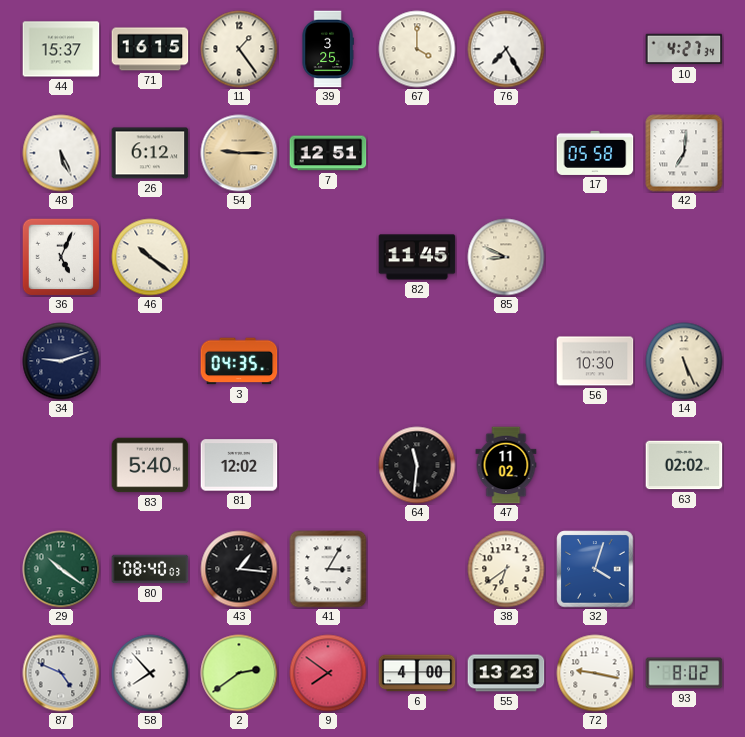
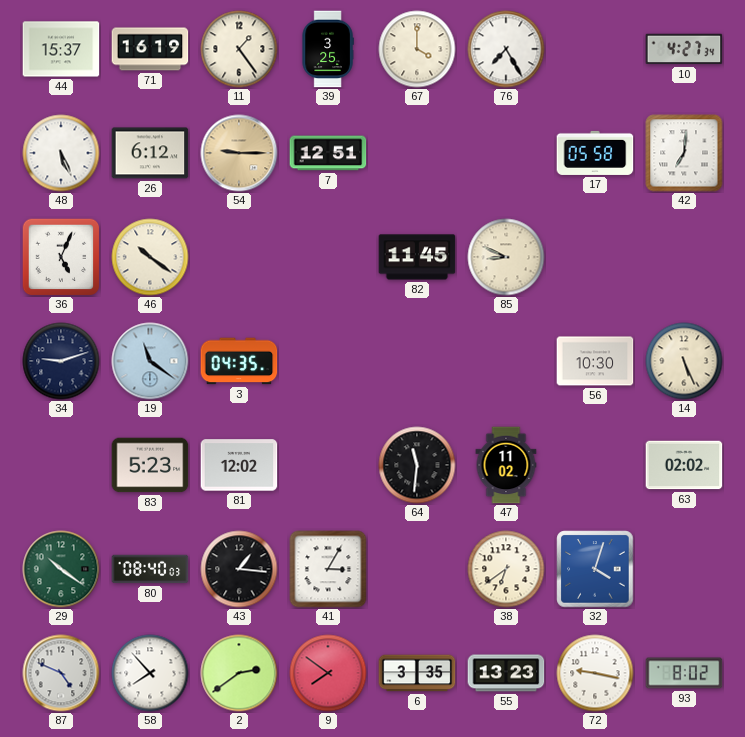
71: 16:15 -> 16:19 (150, 49)
19: none -> 11:21 (150, 361)
83: 5:40 -> 5:23 (150, 465)
6: 4:00 -> 3:35 (417, 673)
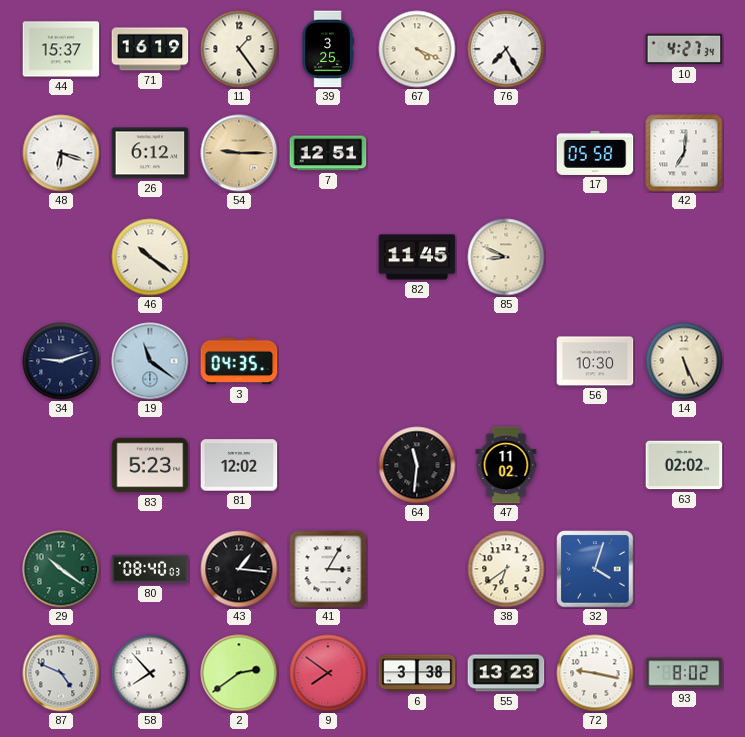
67: 4:00 -> 4:19 (417, 49)
48: 5:26 -> 6:18 (61, 153)
36: 5:04 -> none (61, 257)
6: 3:35 -> 3:38 (417, 673)
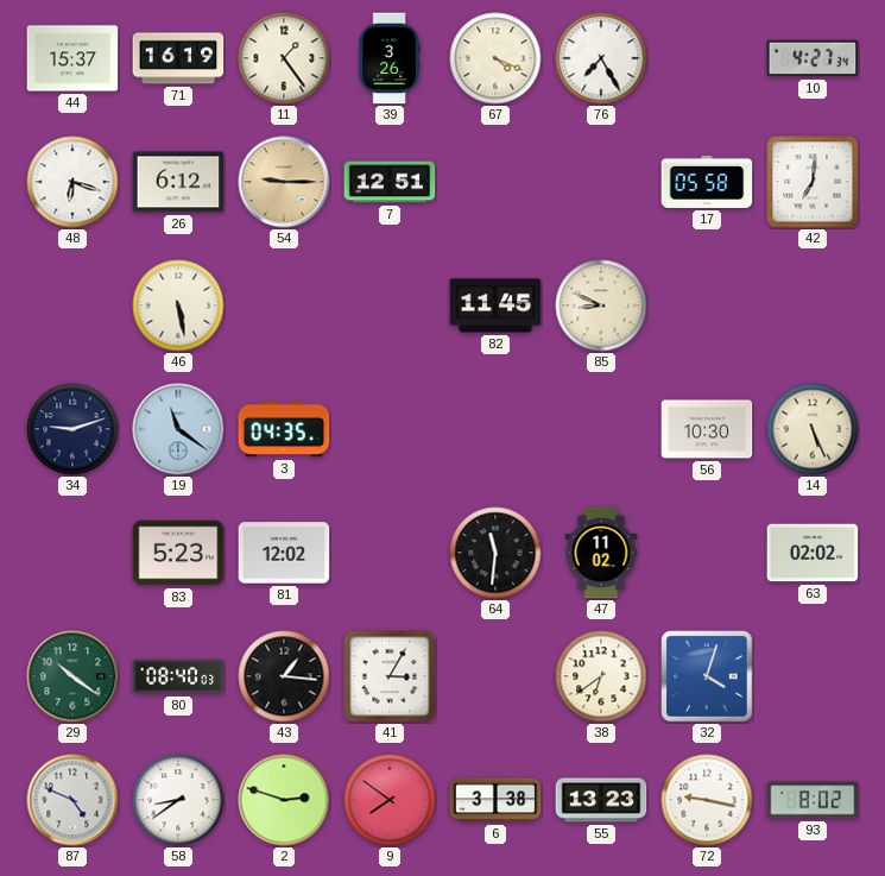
39: 3:25 -> 3:26 (390, 58)
46: 10:21 -> 5:28 (178, 305)
58: 7:53 -> 8:39 (178, 800)
2: 2:39 -> 2:48 (284, 800)
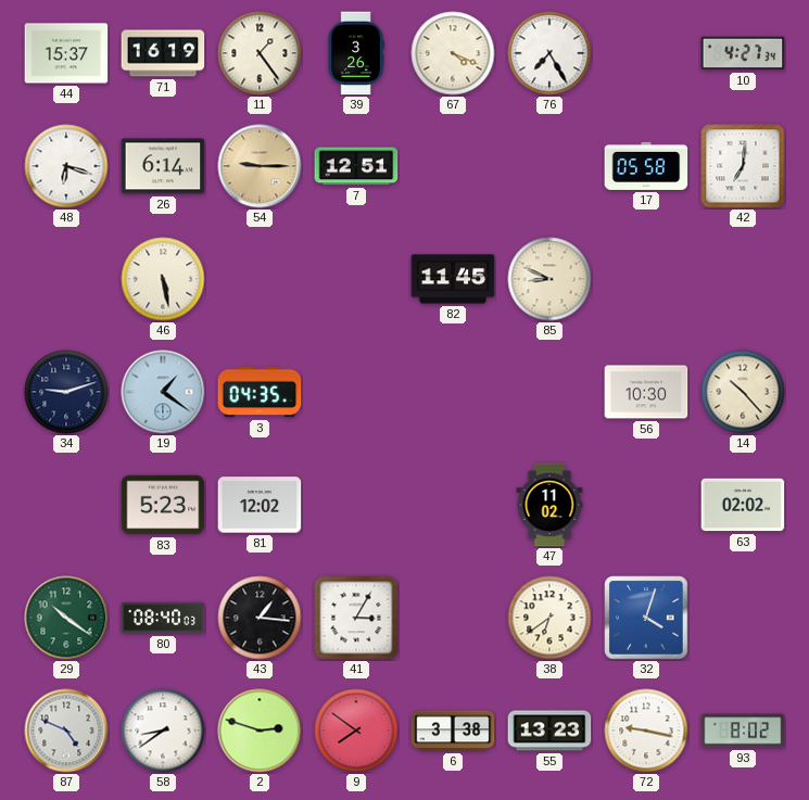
26: 6:12 -> 6:14 (163, 166)
19: 11:21 -> 1:21 (163, 392)
14: 5:26 -> 10:23 (743, 392)
64: 11:31 -> none (495, 553)
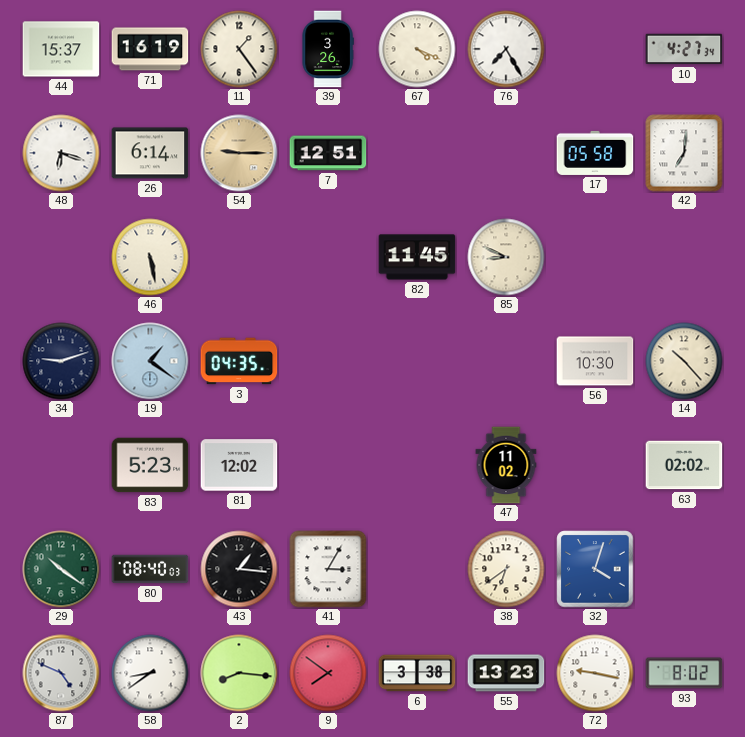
2: 2:48 -> 8:16 (239, 673)
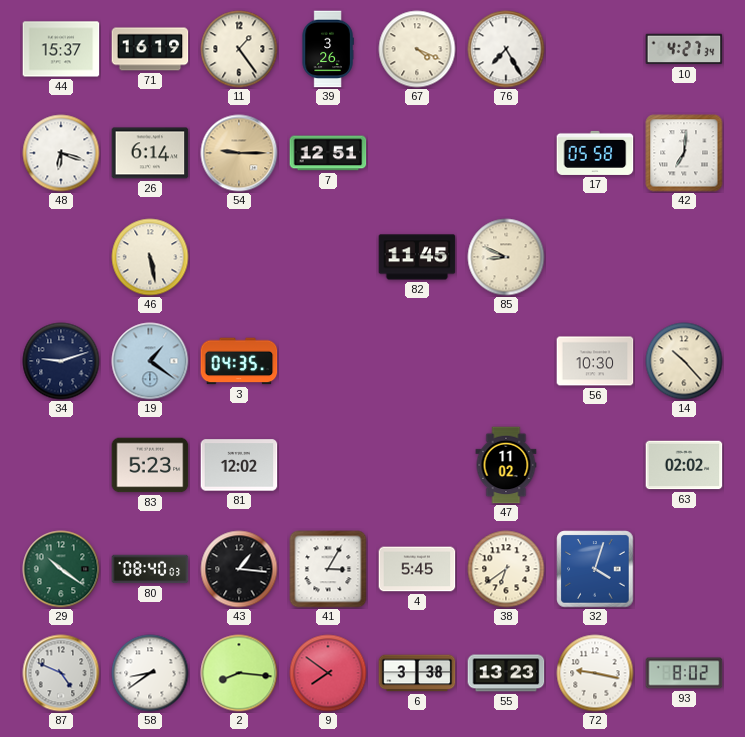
4: none -> 5:45 (417, 569)
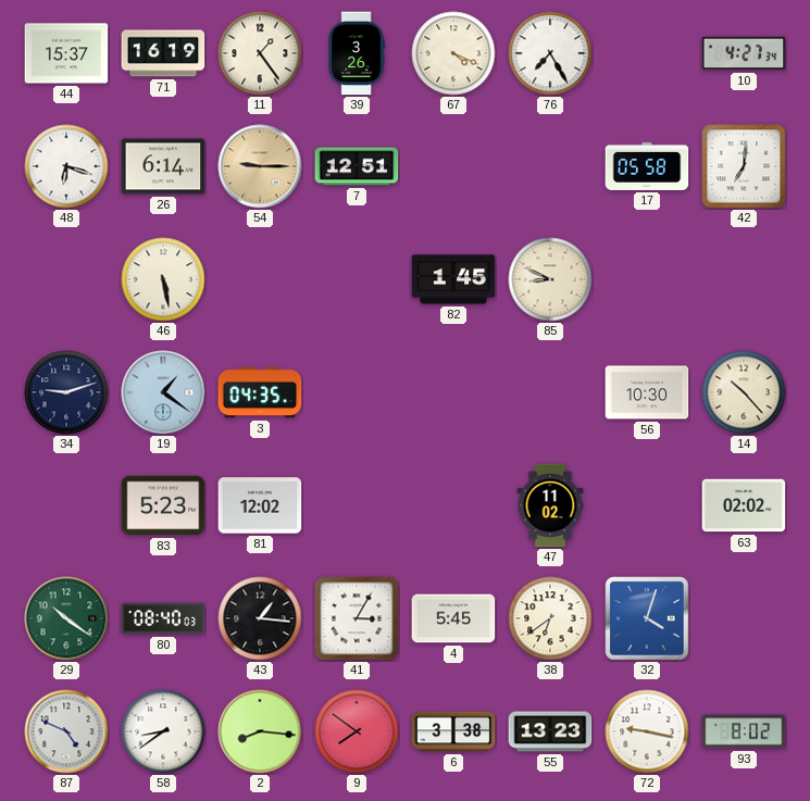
82: 11:45 -> 1:45 (453, 279)
